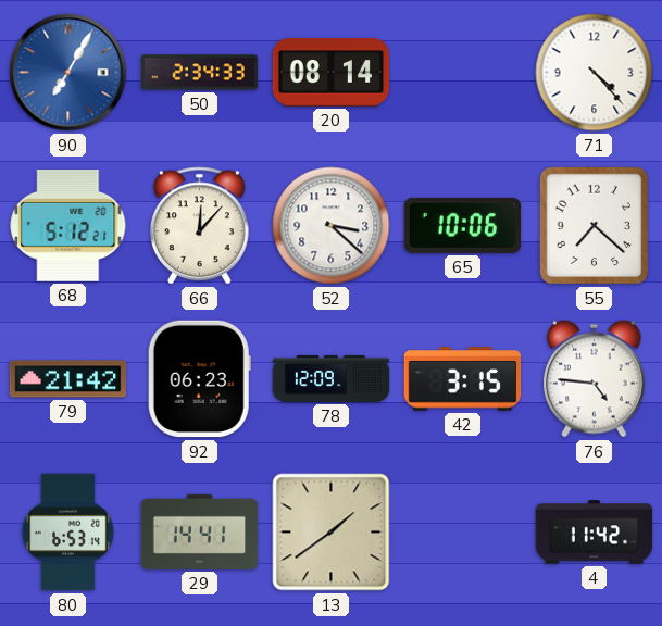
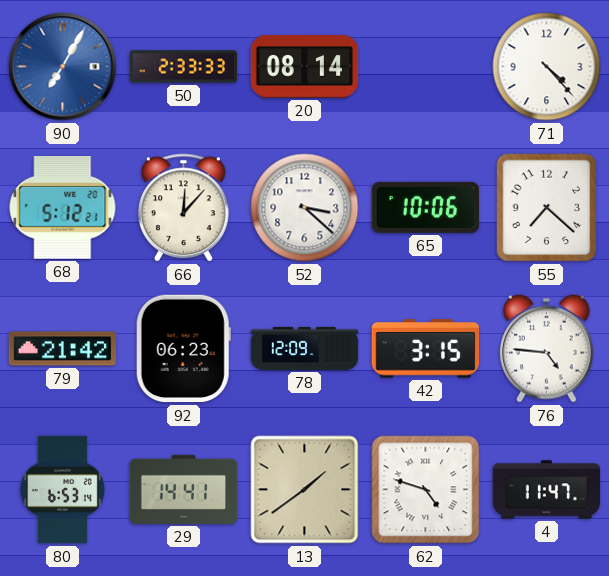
50: 2:34 -> 2:33 (184, 67)
62: none -> 4:48 (426, 490)
4: 11:42 -> 11:47 (547, 490)
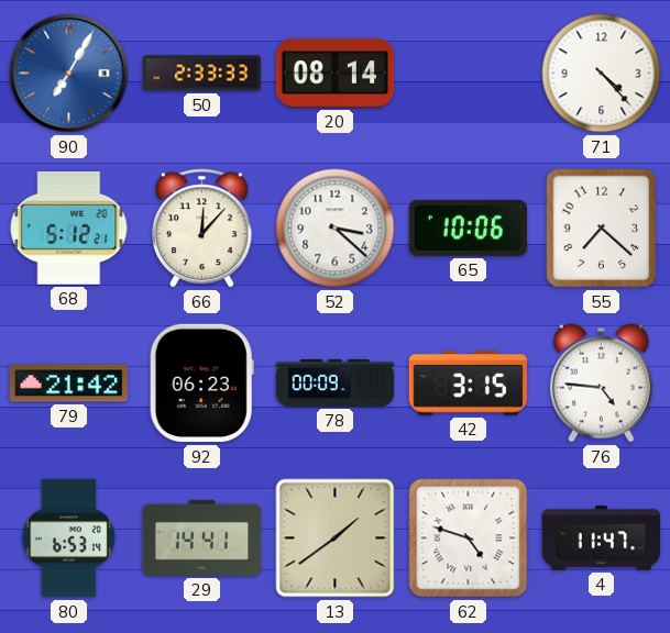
78: 12:09 -> 00:09 (336, 382)
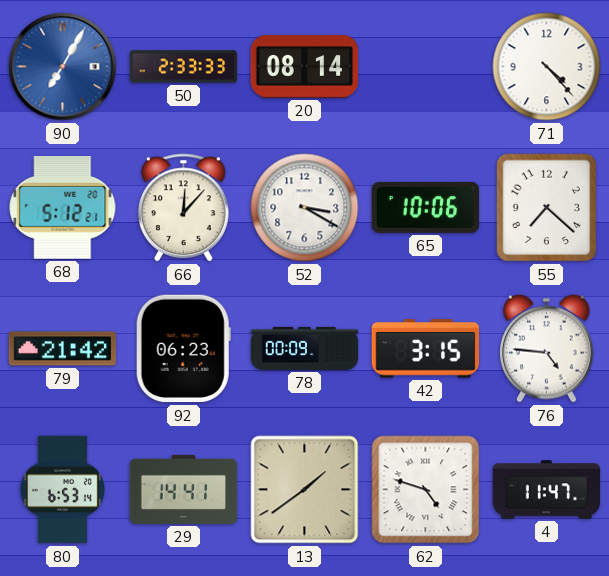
52: 3:22 -> 3:20 (305, 208)
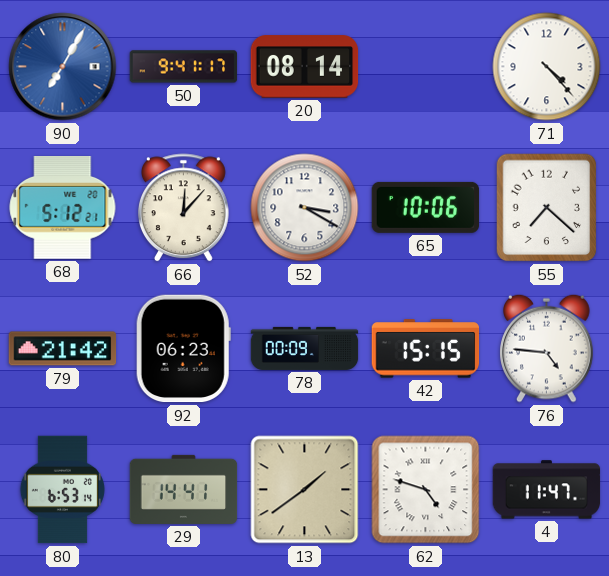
50: 2:33 -> 9:41 (184, 67)
42: 3:15 -> 15:15 (426, 349)
